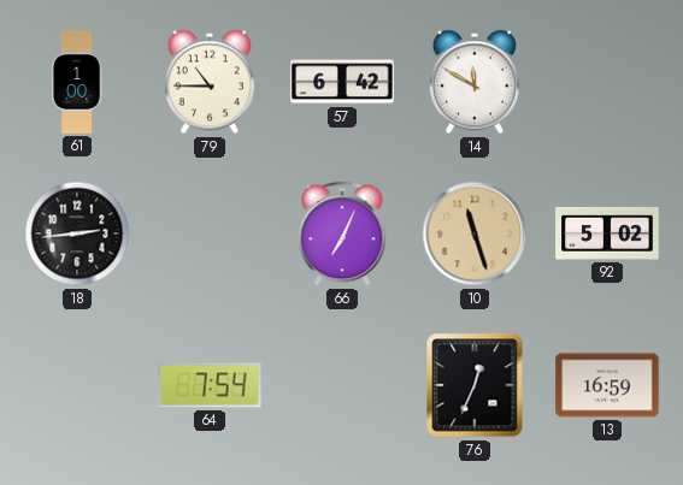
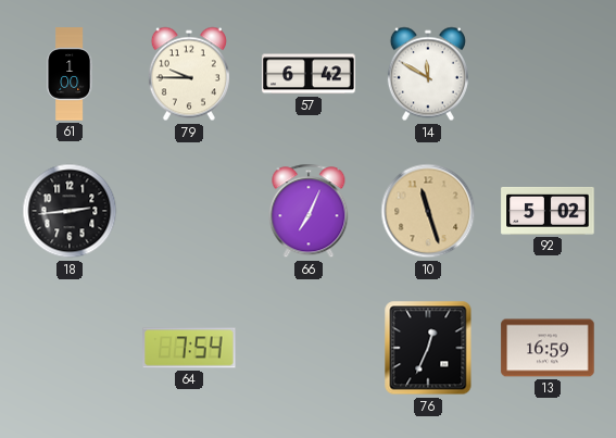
79: 10:45 -> 9:45 (189, 74)
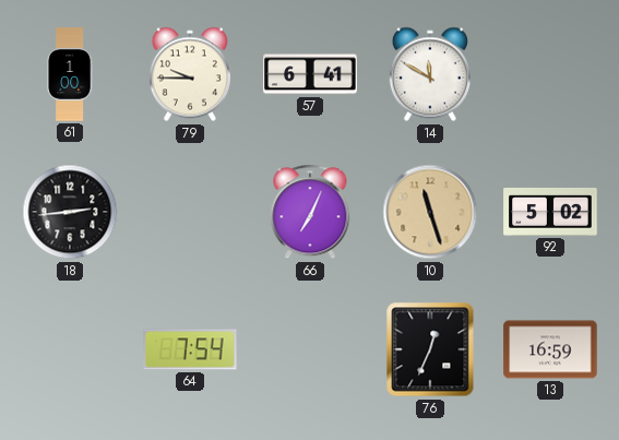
57: 6:42 -> 6:41 (310, 74)
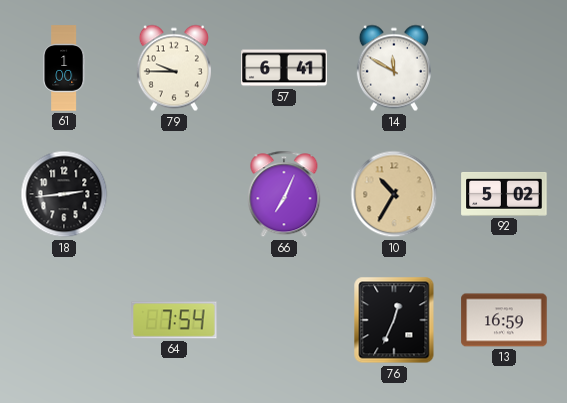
10: 11:27 -> 10:35 (394, 194)
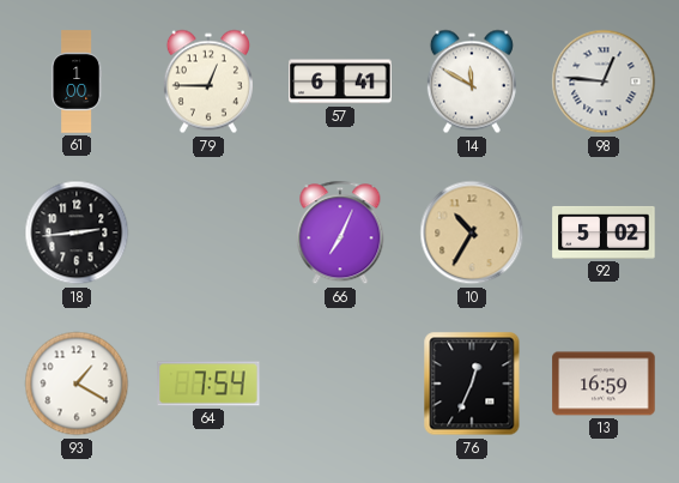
79: 9:45 -> 12:45 (208, 81)
98: none -> 12:46 (604, 81)
93: none -> 1:20 (77, 384)
